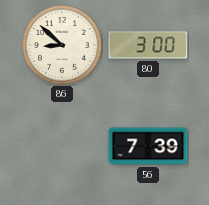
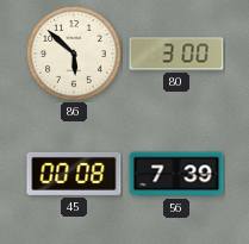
86: 8:52 -> 5:52 (74, 54)
45: none -> 00:08 (74, 174)
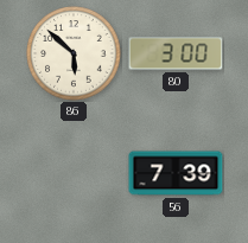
45: 00:08 -> none (74, 174)
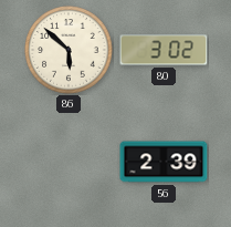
80: 3:00 -> 3:02 (164, 50)
56: 7:39 -> 2:39 (164, 162)
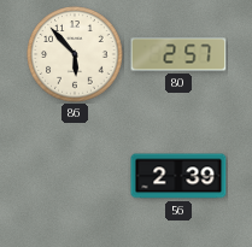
86: 5:52 -> 5:53 (75, 54)
80: 3:02 -> 2:57 (178, 54)
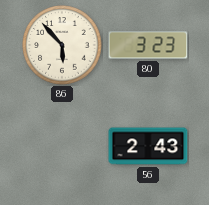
80: 2:57 -> 3:23 (148, 45)
56: 2:39 -> 2:43 (148, 146)
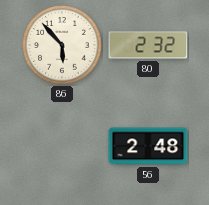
80: 3:23 -> 2:32 (148, 45)
56: 2:43 -> 2:48 (148, 146)
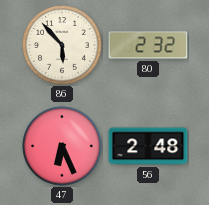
47: none -> 6:26 (62, 146)
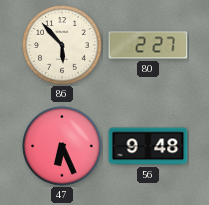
80: 2:32 -> 2:27 (148, 45)
56: 2:48 -> 9:48 (148, 146)
